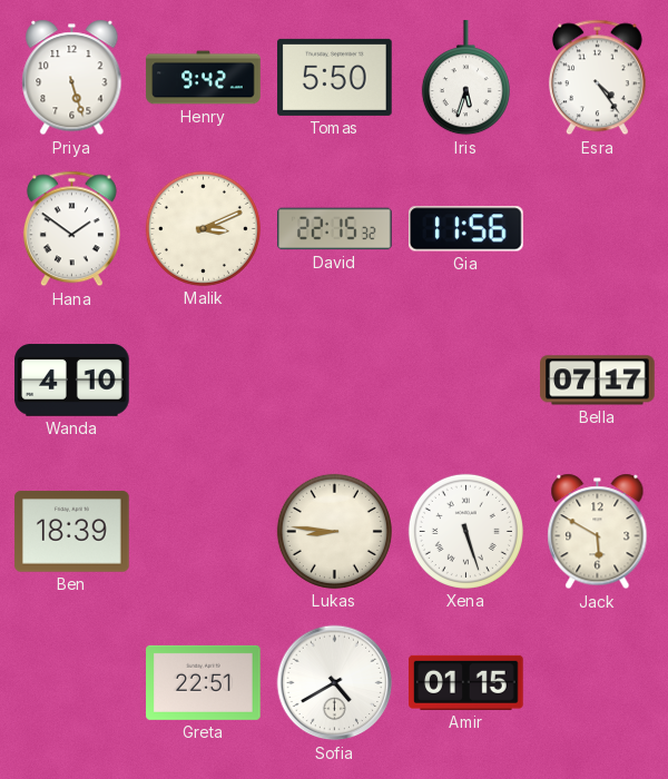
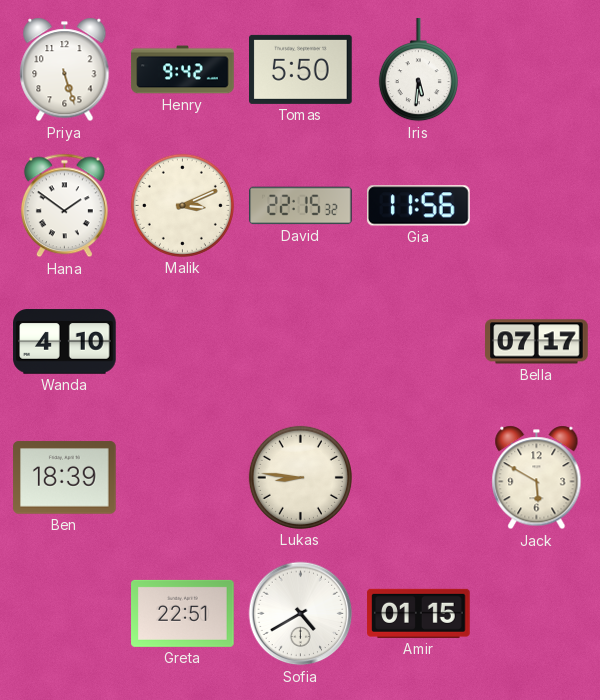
Iris: 5:33 -> 5:31 (418, 70)
Esra: 4:24 -> none (597, 78)
Xena: 5:27 -> none (465, 531)
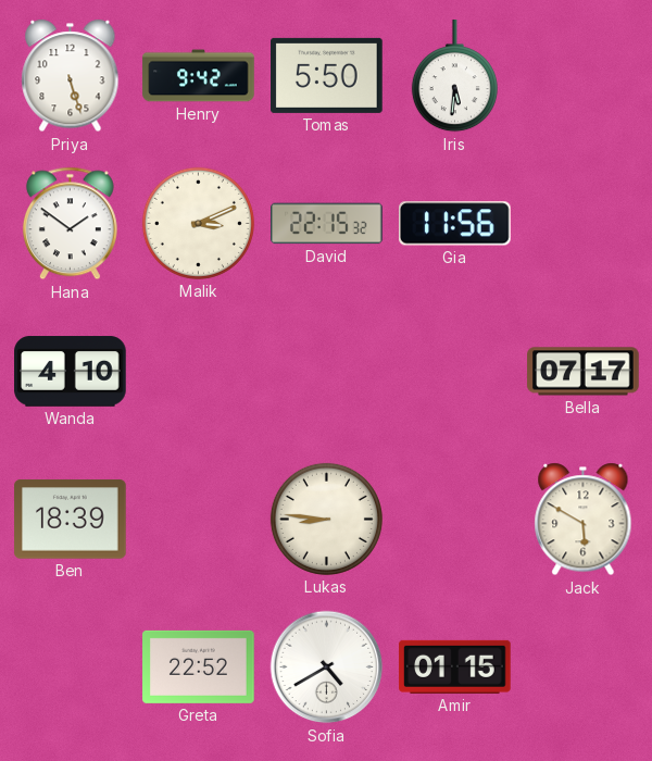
Greta: 22:51 -> 22:52 (199, 666)
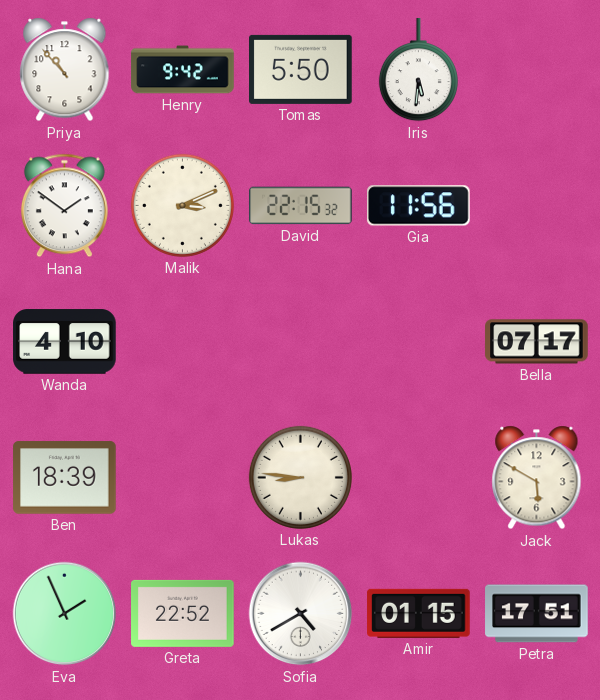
Priya: 5:27 -> 10:53 (65, 70)
Eva: none -> 1:56 (65, 614)
Petra: none -> 17:51 (537, 614)
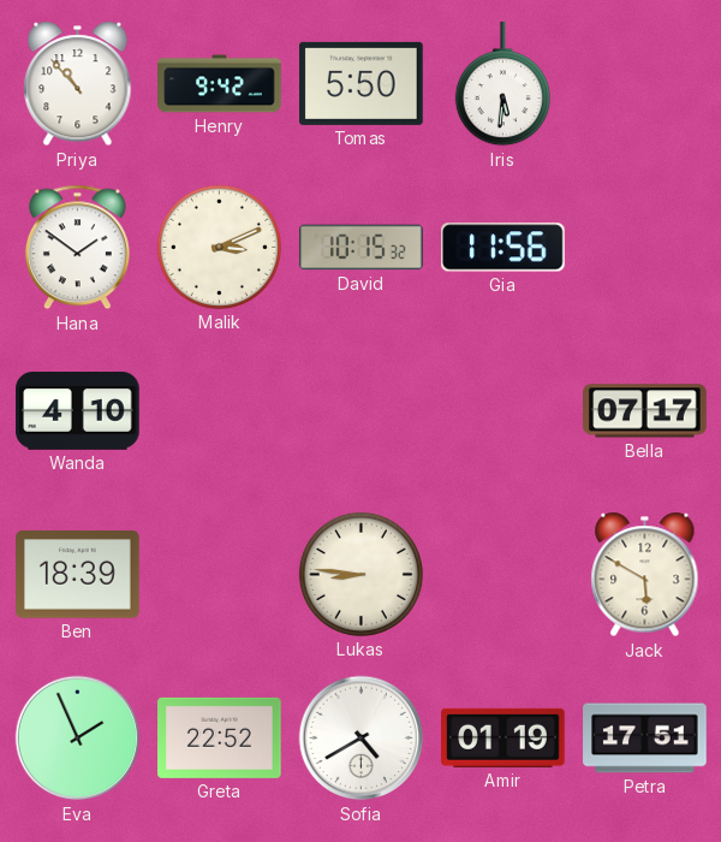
David: 22:15 -> 10:15 (362, 248)
Amir: 01:15 -> 01:19 (503, 737)
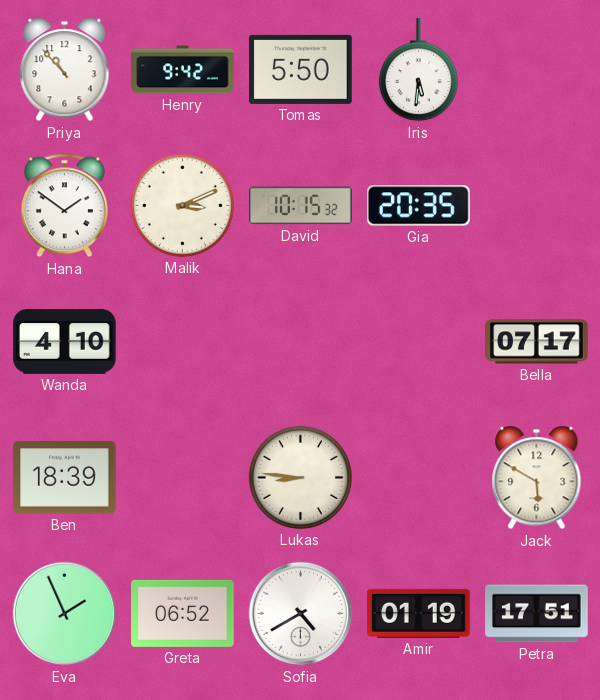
Gia: 11:56 -> 20:35 (419, 206)
Greta: 22:52 -> 06:52 (183, 613)
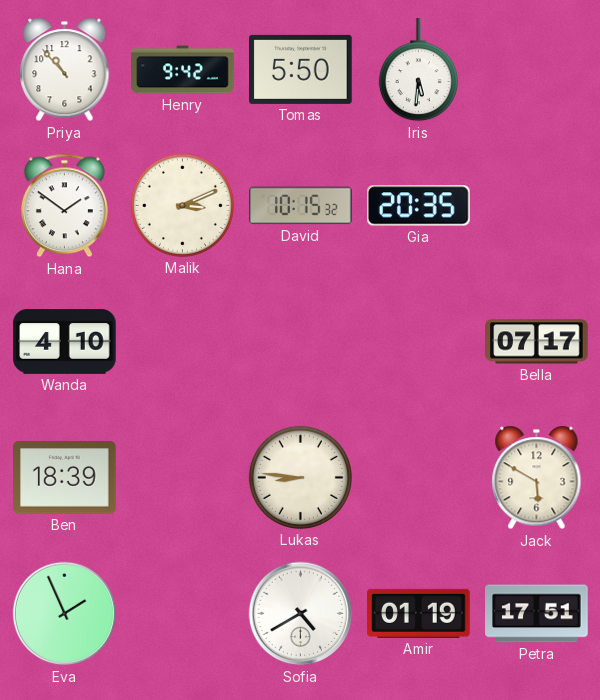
Greta: 06:52 -> none (183, 613)
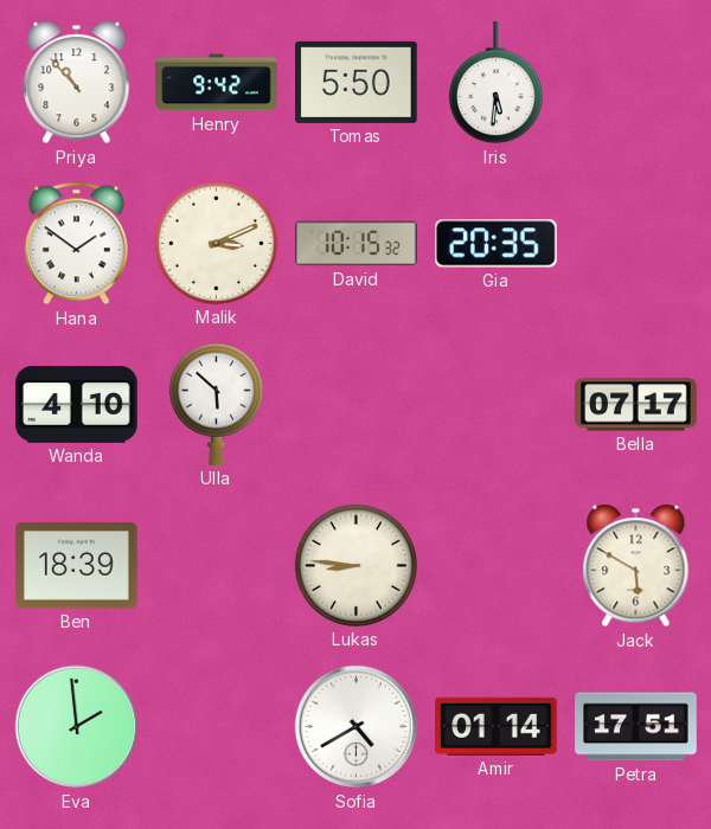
Ulla: none -> 5:52 (216, 404)
Eva: 1:56 -> 1:59 (77, 727)
Amir: 01:19 -> 01:14 (497, 726)
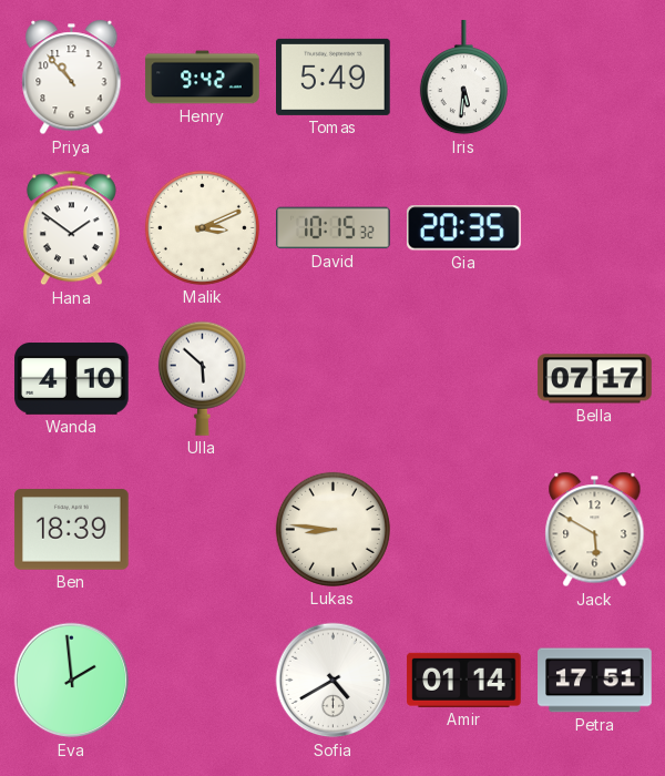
Tomas: 5:50 -> 5:49 (334, 76)
